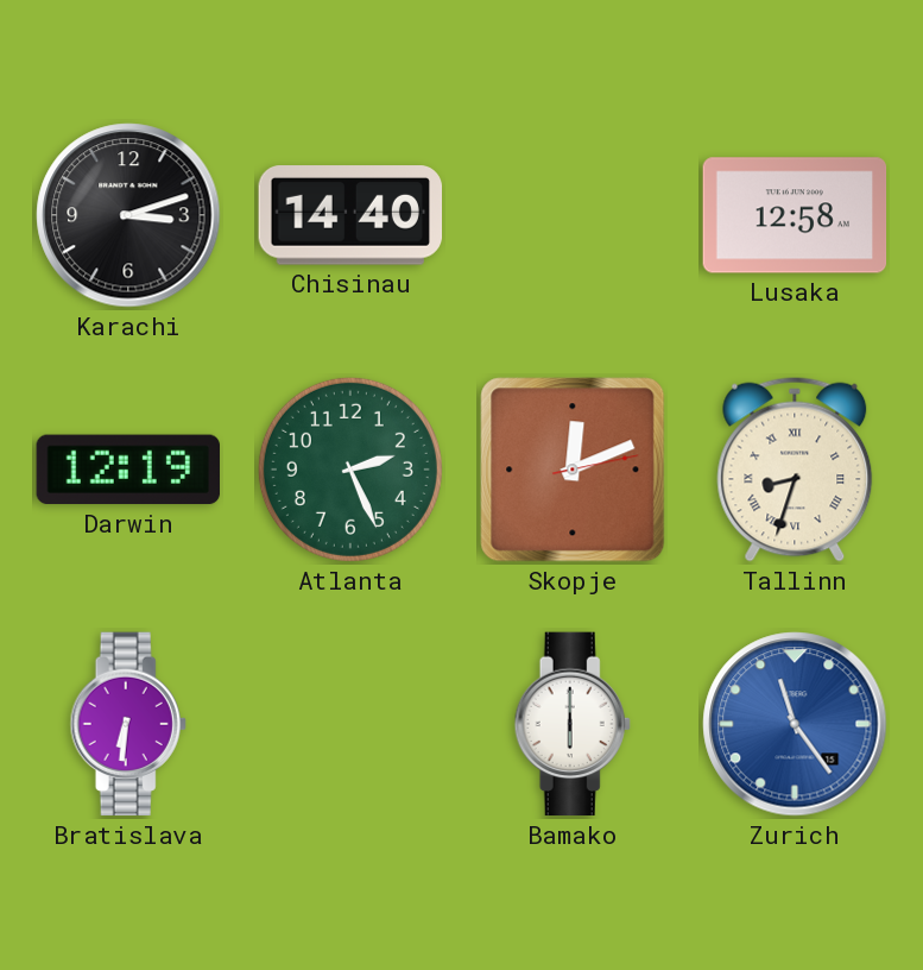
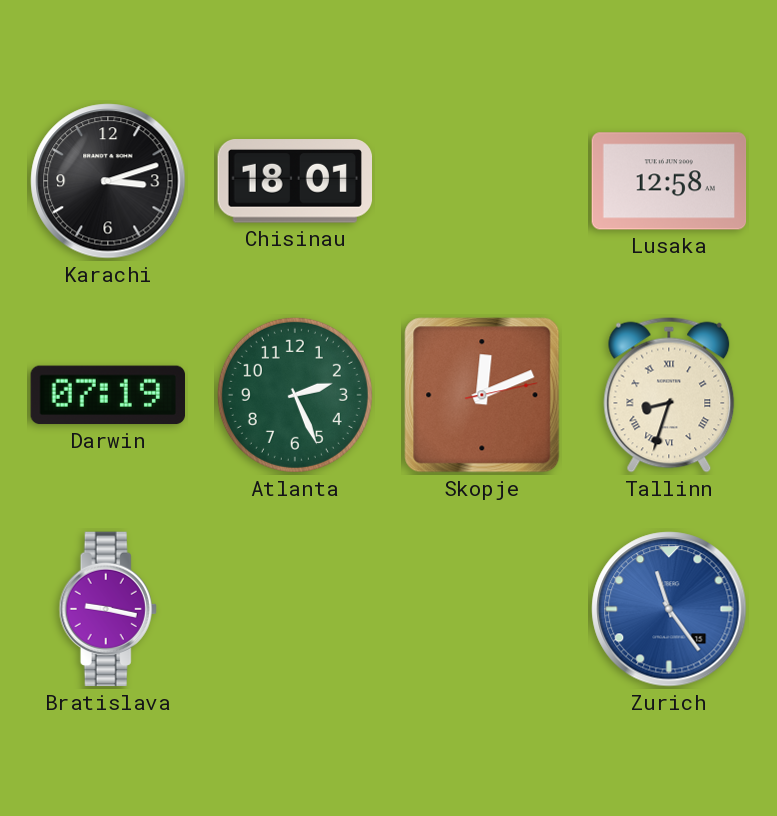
Chisinau: 14:40 -> 18:01 (294, 181)
Darwin: 12:19 -> 07:19 (107, 395)
Bratislava: 6:31 -> 9:17 (108, 609)
Bamako: 6:00 -> none (573, 724)
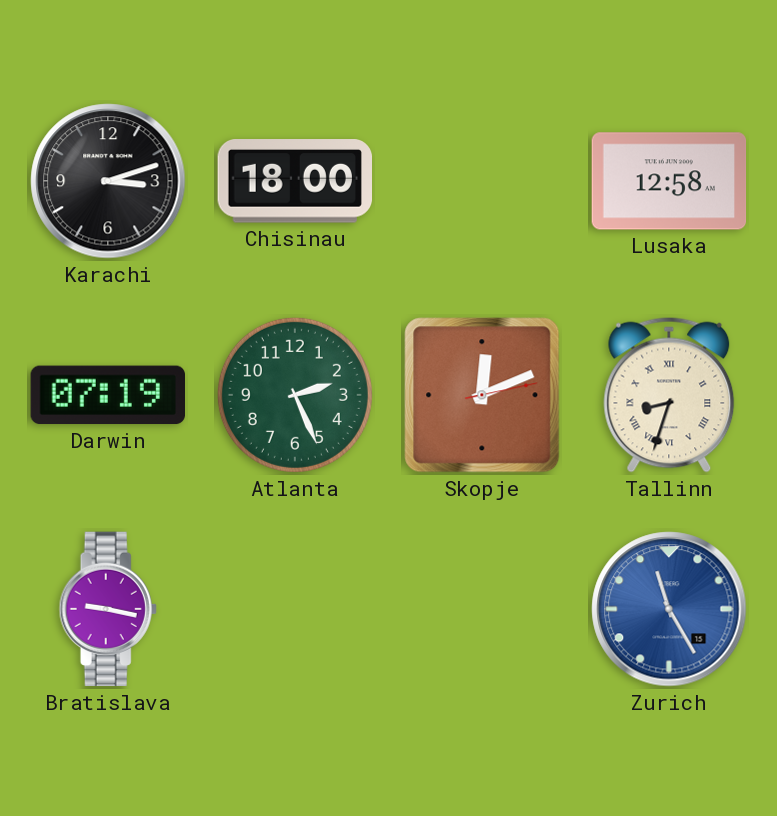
Chisinau: 18:01 -> 18:00 (294, 181)
Zurich: 11:24 -> 11:25 (669, 609)
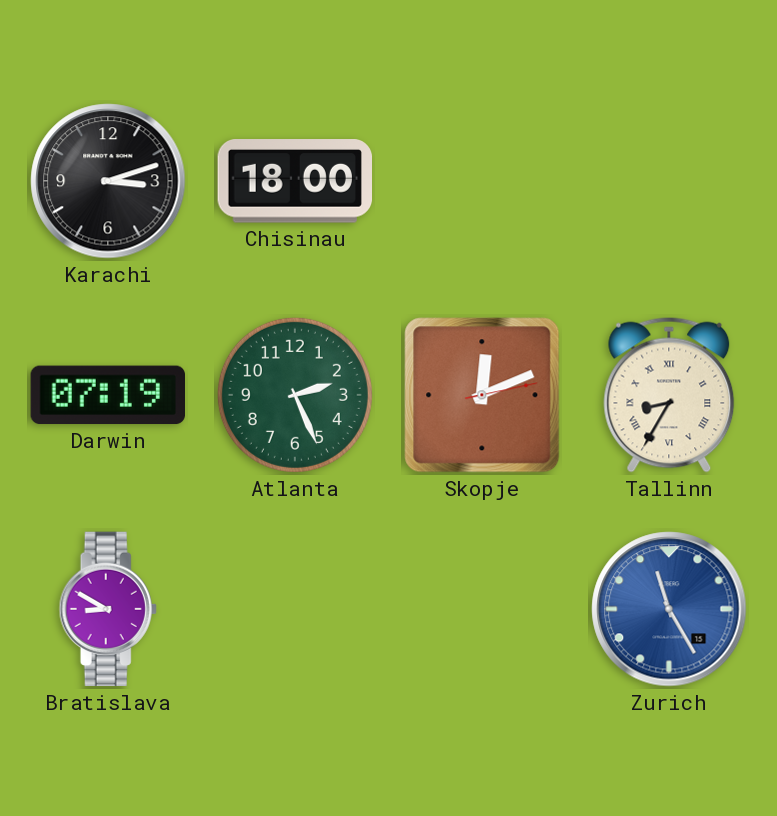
Lusaka: 12:58 -> none (669, 181)
Tallinn: 8:33 -> 8:35 (669, 395)
Bratislava: 9:17 -> 8:50 (108, 609)
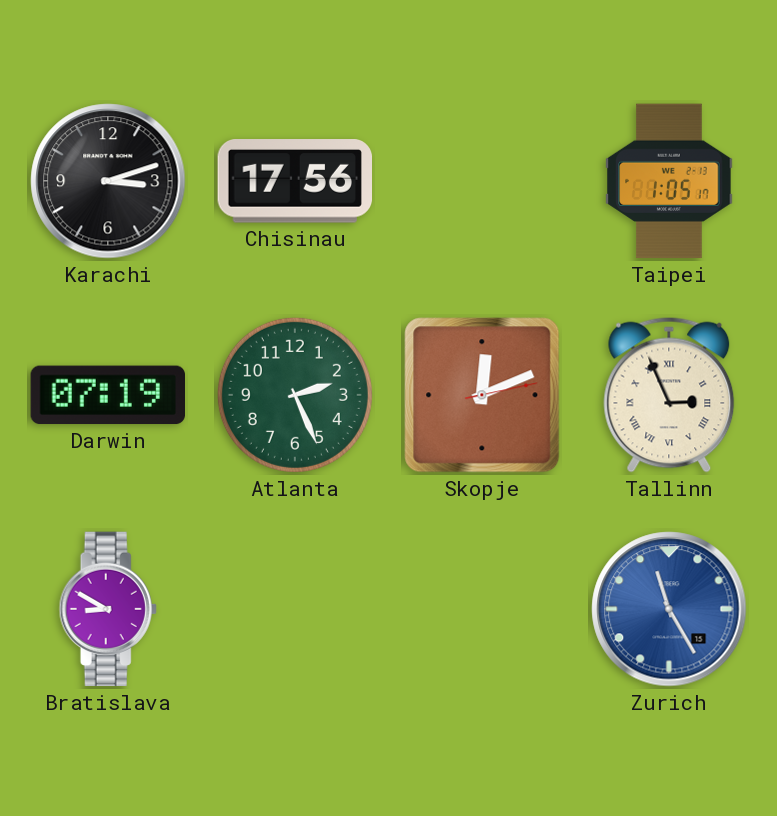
Chisinau: 18:00 -> 17:56 (294, 181)
Taipei: none -> 1:05 (669, 181)
Tallinn: 8:35 -> 2:56 (669, 395)
